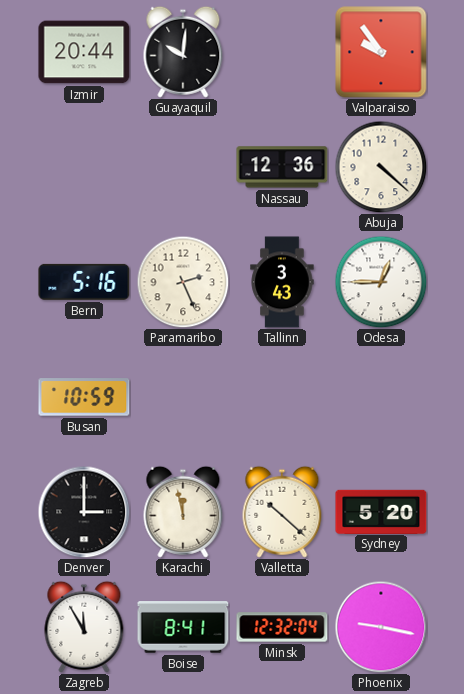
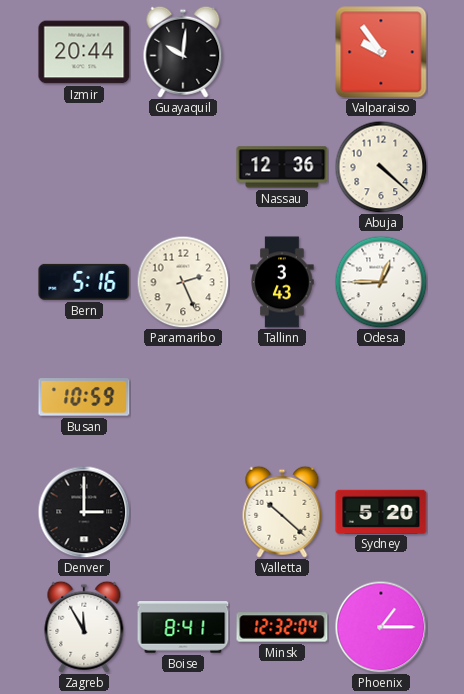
Karachi: 11:58 -> none (183, 512)
Phoenix: 9:17 -> 1:15 (381, 627)
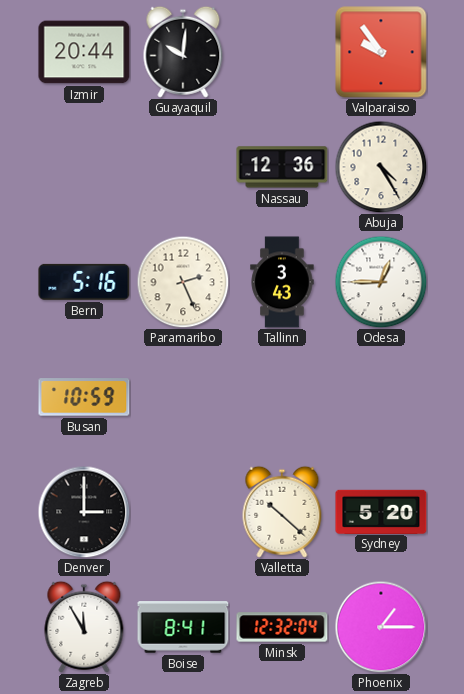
Abuja: 4:22 -> 4:25 (381, 167)
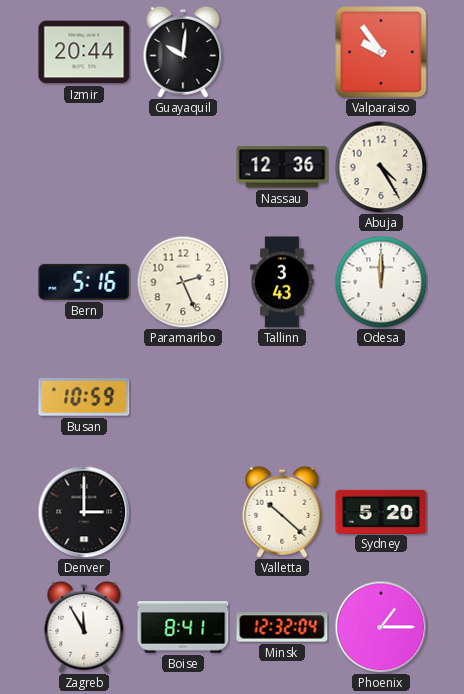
Odesa: 12:45 -> 12:00 (381, 282)
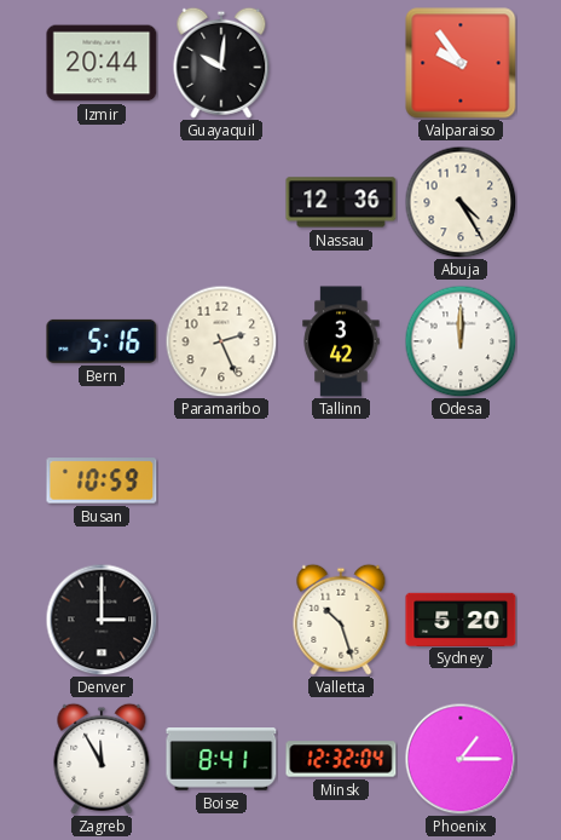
Tallinn: 3:43 -> 3:42 (341, 341)
Valletta: 10:22 -> 10:27 (341, 620)
